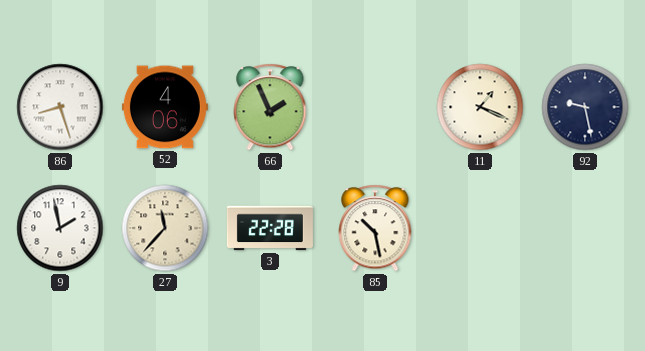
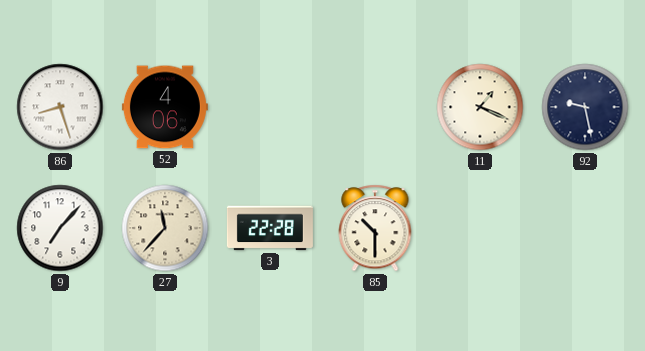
66: 1:56 -> none (270, 107)
9: 1:58 -> 7:07 (60, 228)
85: 10:28 -> 10:30 (375, 228)
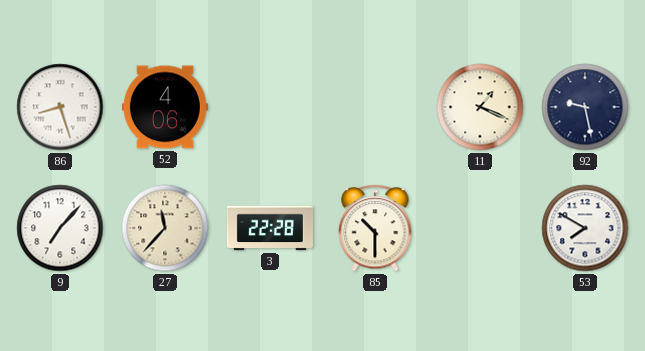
53: none -> 7:50 (585, 228)
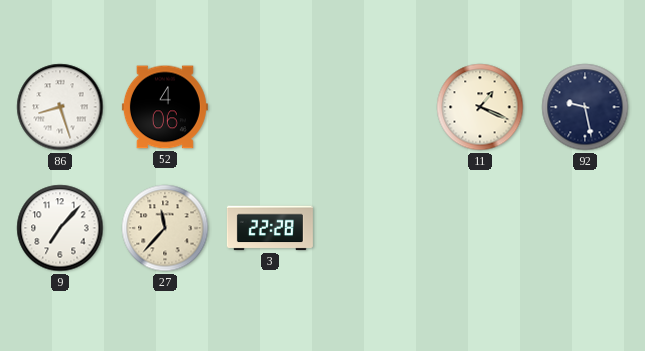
85: 10:30 -> none (375, 228)
53: 7:50 -> none (585, 228)
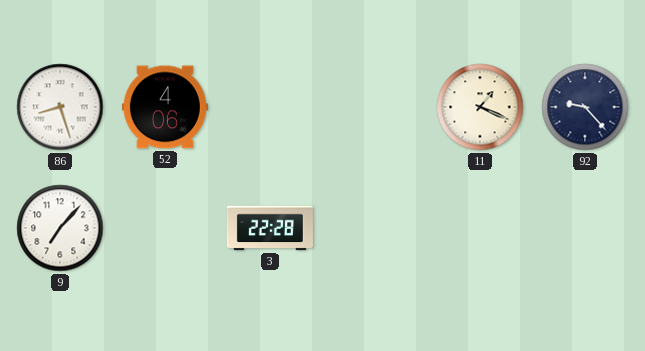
92: 9:28 -> 9:23 (585, 107)
27: 11:37 -> none (165, 228)
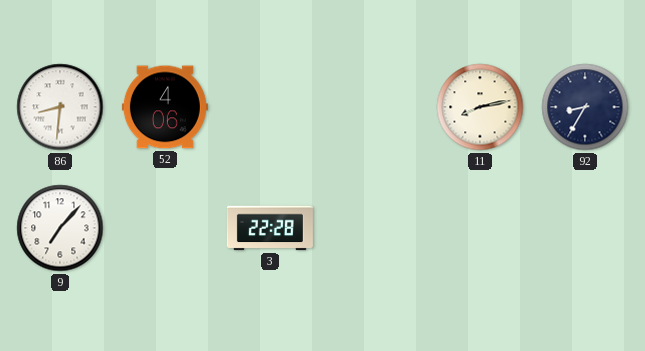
86: 8:27 -> 8:31 (60, 107)
11: 1:19 -> 8:13 (480, 107)
92: 9:23 -> 8:35 (585, 107)
